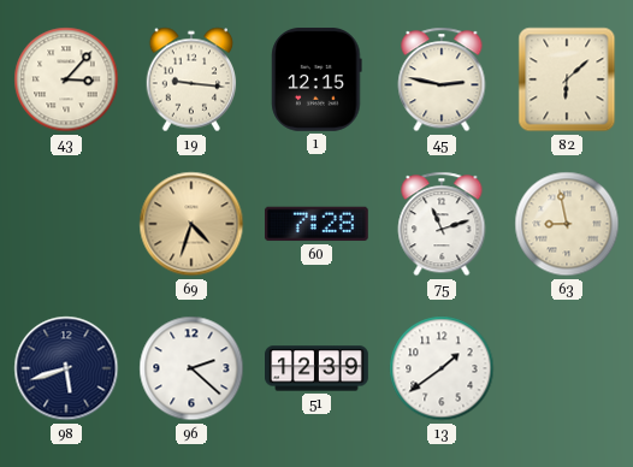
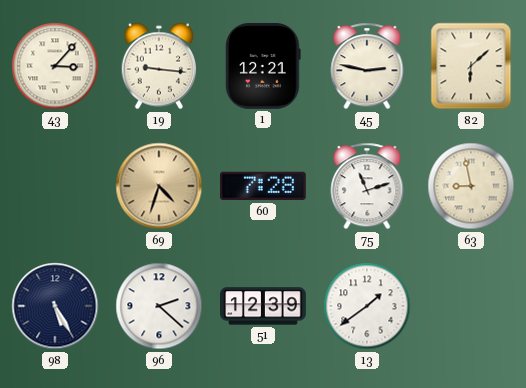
1: 12:15 -> 12:21 (263, 66)
98: 5:42 -> 5:25 (55, 306)
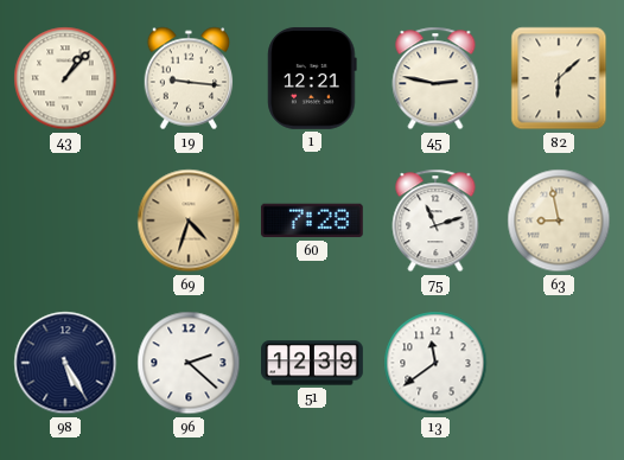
43: 3:07 -> 1:07 (65, 78)
13: 1:39 -> 11:39 (435, 363)
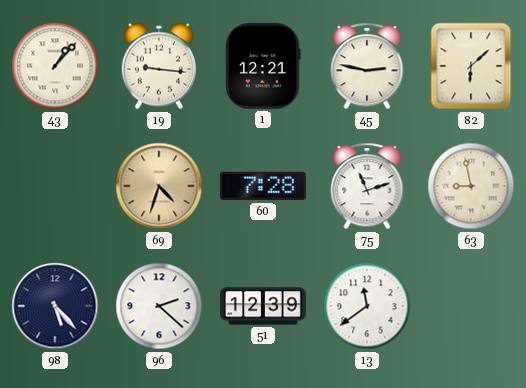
98: 5:25 -> 5:23 (55, 306)
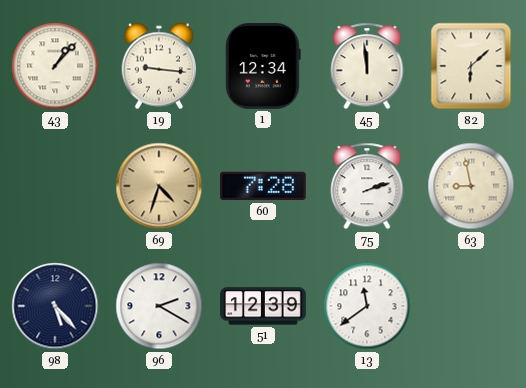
1: 12:21 -> 12:34 (263, 66)
45: 2:47 -> 11:59 (367, 66)
75: 11:12 -> 2:12 (367, 186)
96: 2:22 -> 2:20 (159, 306)
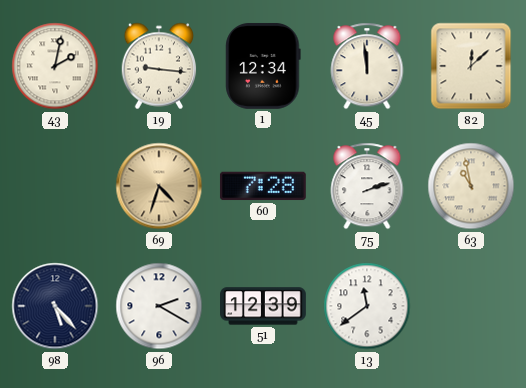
43: 1:07 -> 2:02 (55, 66)
82: 6:08 -> 12:08 (471, 66)
63: 8:58 -> 10:58 (471, 186)
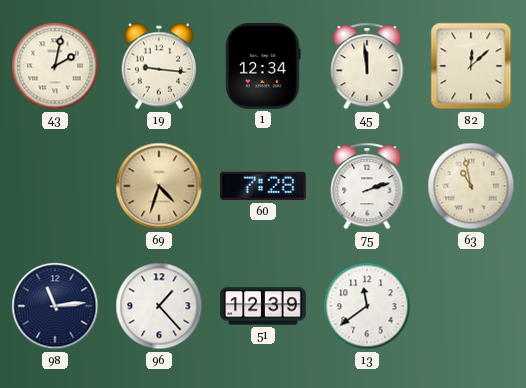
98: 5:23 -> 11:14 (55, 306)
96: 2:20 -> 1:23 (159, 306)
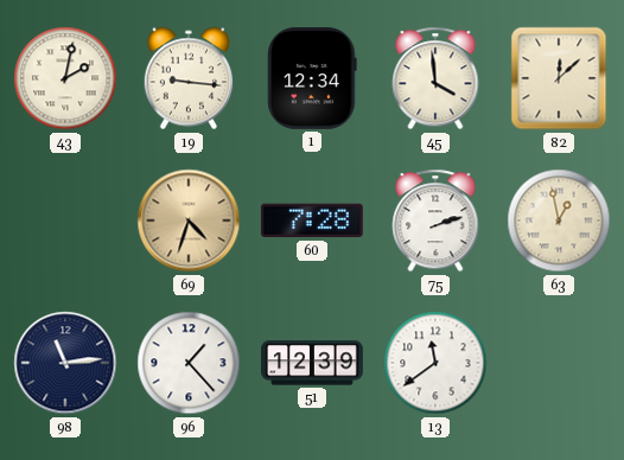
45: 11:59 -> 3:59 (435, 78)
63: 10:58 -> 12:58 (559, 221)
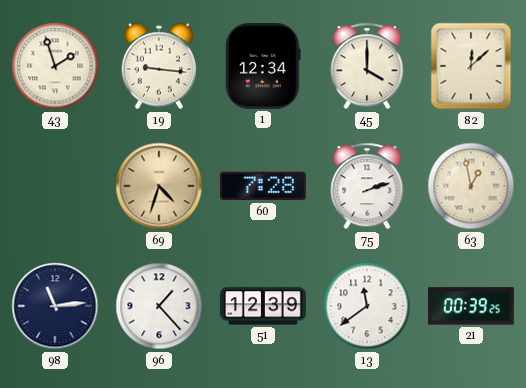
43: 2:02 -> 1:57 (55, 66)
45: 3:59 -> 4:00 (367, 66)
21: none -> 00:39 (472, 306)
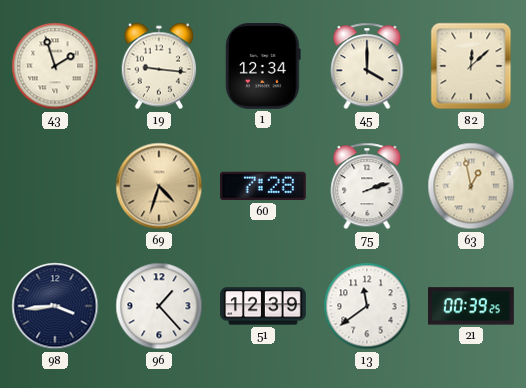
98: 11:14 -> 3:44 (55, 306)
